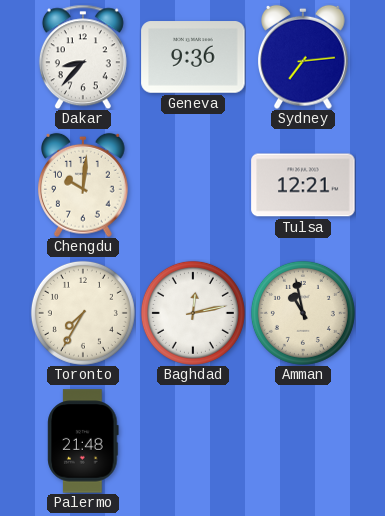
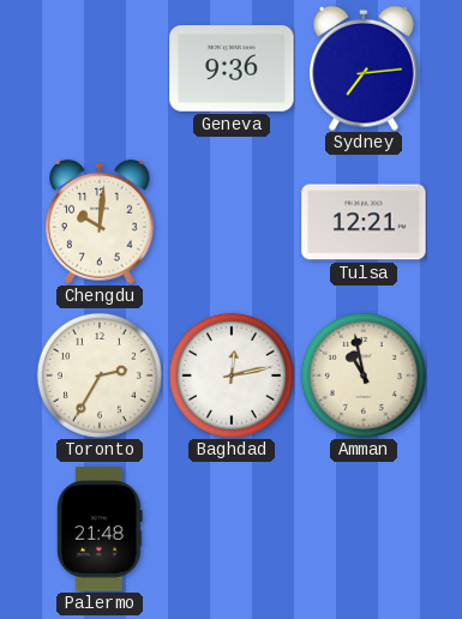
Dakar: 8:37 -> none (83, 57)
Toronto: 7:35 -> 2:35 (100, 375)
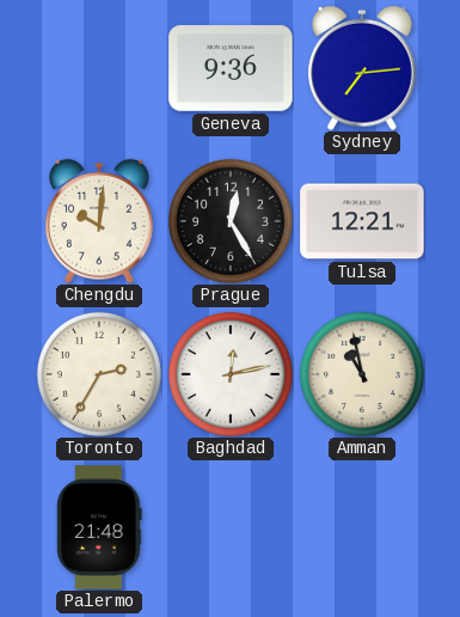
Prague: none -> 12:25 (231, 221)
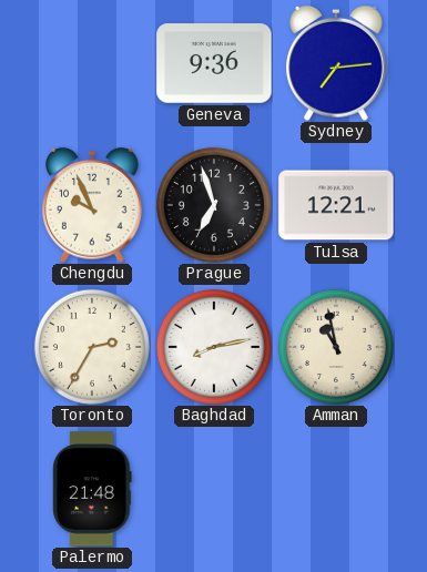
Chengdu: 10:01 -> 9:56 (93, 205)
Prague: 12:25 -> 6:57 (214, 205)
Baghdad: 12:13 -> 8:13 (214, 347)
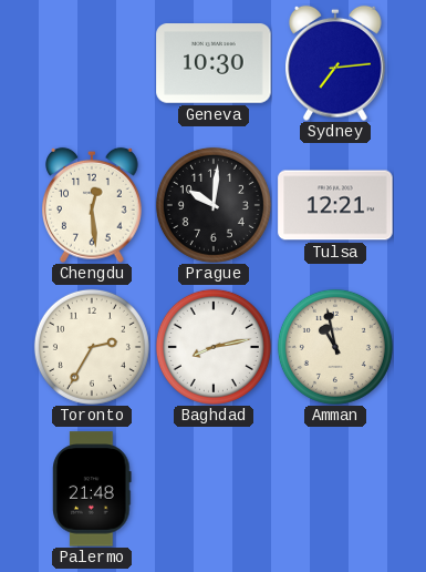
Geneva: 9:36 -> 10:30 (214, 63)
Chengdu: 9:56 -> 12:29 (93, 205)
Prague: 6:57 -> 10:01 (214, 205)
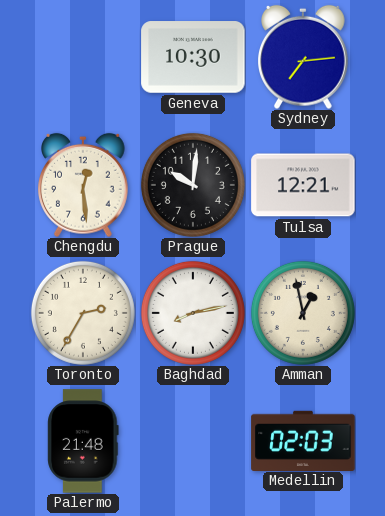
Amman: 10:58 -> 12:58 (303, 313)
Medellin: none -> 02:03 (303, 440)
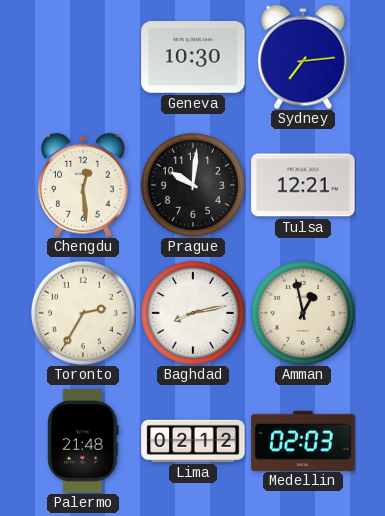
Lima: none -> 02:12 (193, 441)
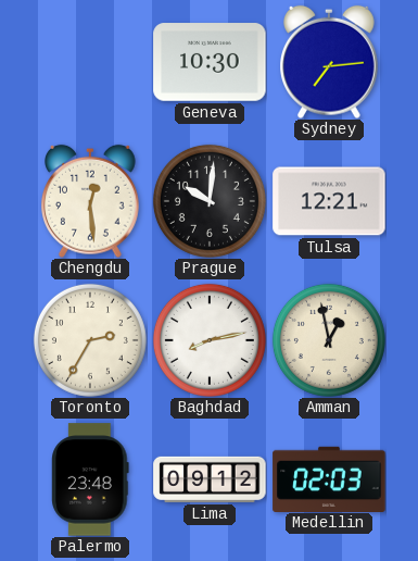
Palermo: 21:48 -> 23:48 (90, 479)
Lima: 02:12 -> 09:12 (210, 479)
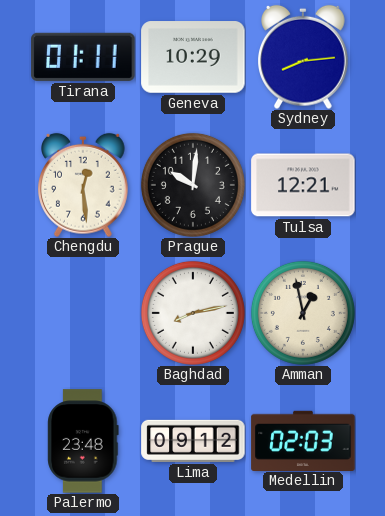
Tirana: none -> 01:11 (83, 57)
Geneva: 10:30 -> 10:29 (193, 57)
Sydney: 7:14 -> 8:14 (304, 57)
Toronto: 2:35 -> none (90, 340)
